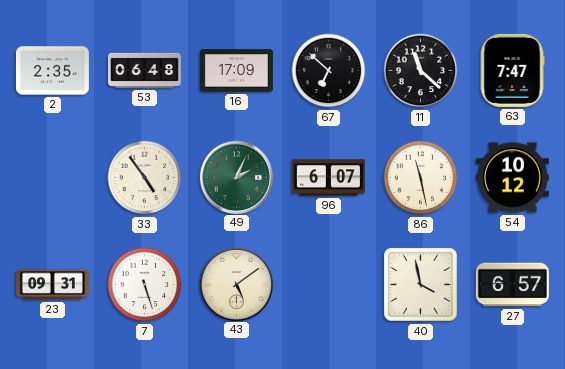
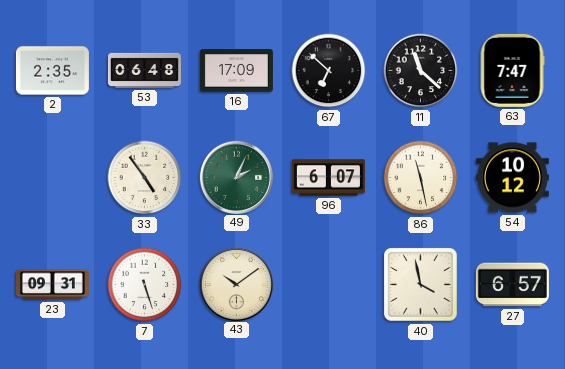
43: 5:09 -> 10:09 (236, 284)
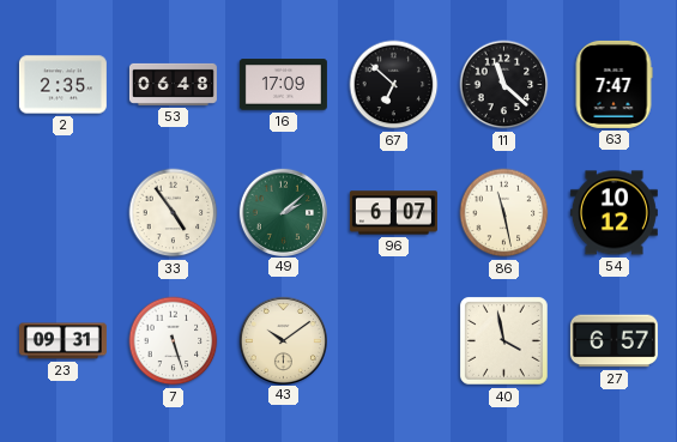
49: 2:04 -> 2:08 (283, 212)
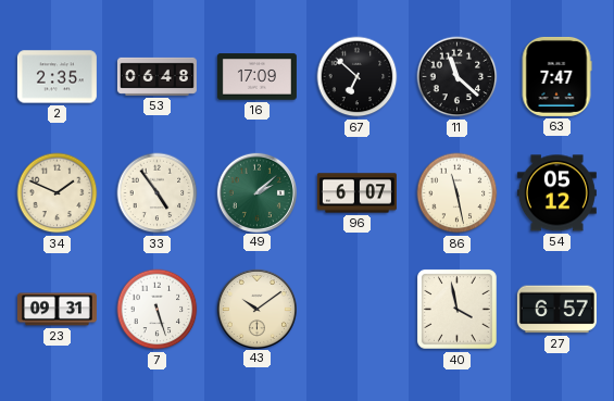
34: none -> 1:49 (58, 193)
54: 10:12 -> 05:12 (556, 193)
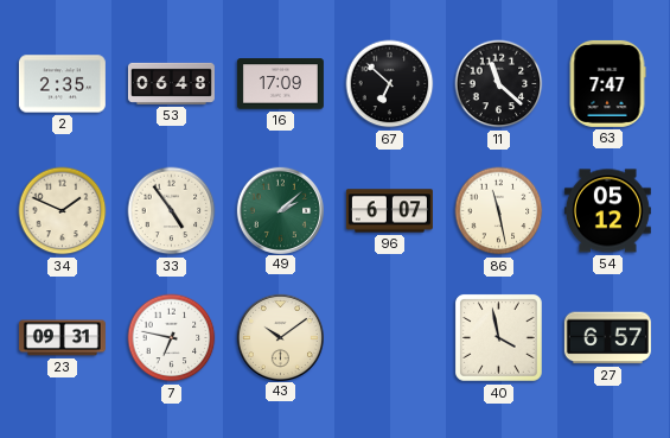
7: 5:27 -> 6:47 (172, 338)
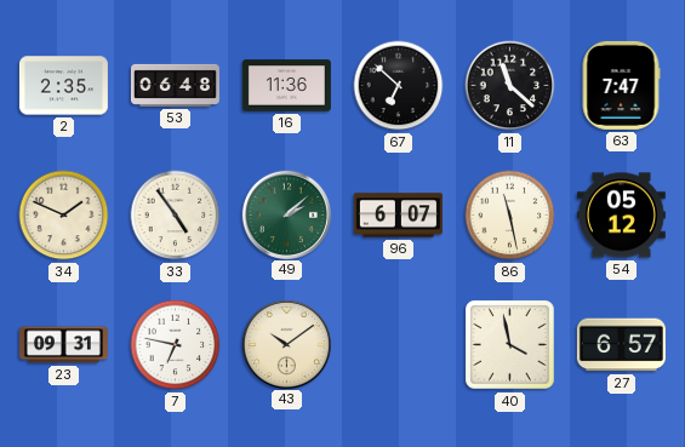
16: 17:09 -> 11:36 (286, 86)
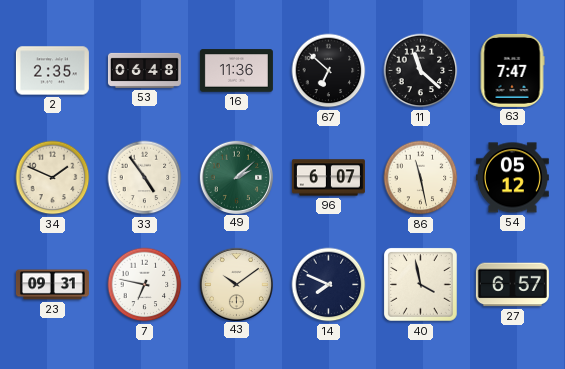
14: none -> 7:49 (329, 285)
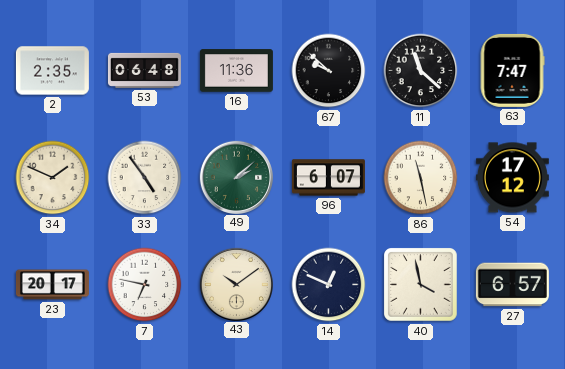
67: 6:52 -> 9:52 (329, 71)
54: 05:12 -> 17:12 (512, 178)
23: 09:31 -> 20:17 (52, 285)
14: 7:49 -> 12:49 (329, 285)
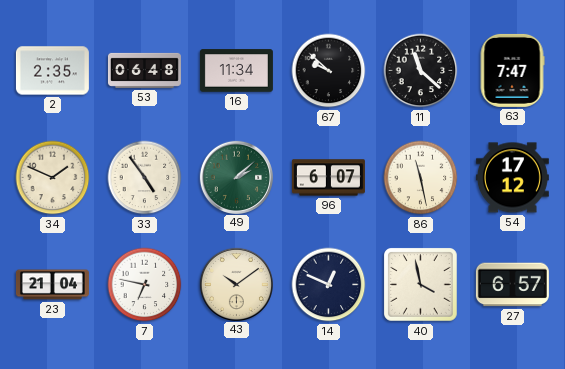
16: 11:36 -> 11:34 (236, 71)
23: 20:17 -> 21:04 (52, 285)
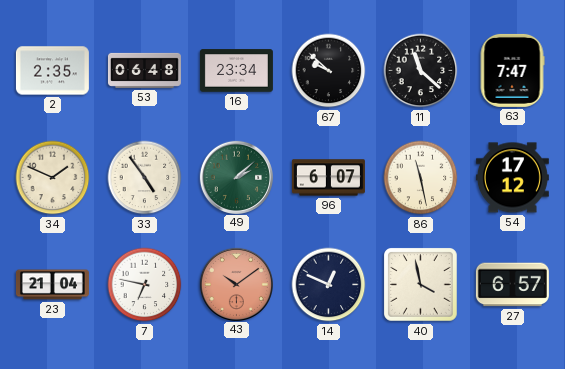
16: 11:34 -> 23:34 (236, 71)
43 dial: cream -> salmon (236, 284)
